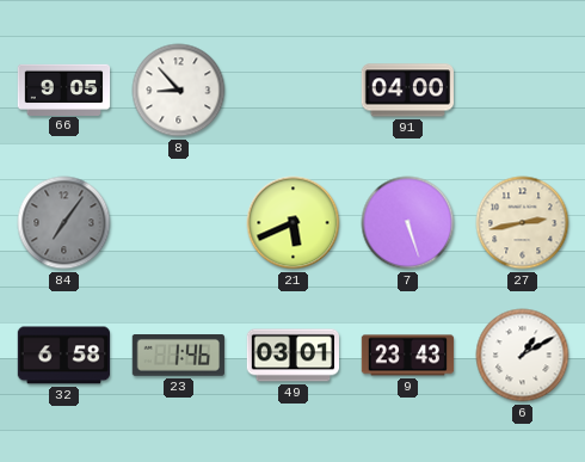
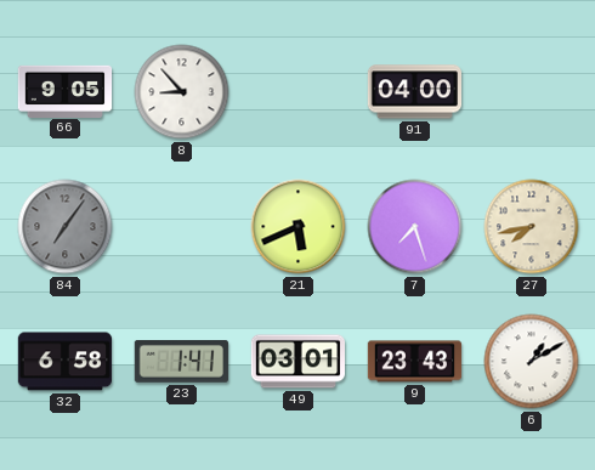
7: 5:27 -> 7:27 (415, 227)
27: 2:43 -> 7:43 (532, 227)
23: 1:46 -> 1:41 (181, 362)
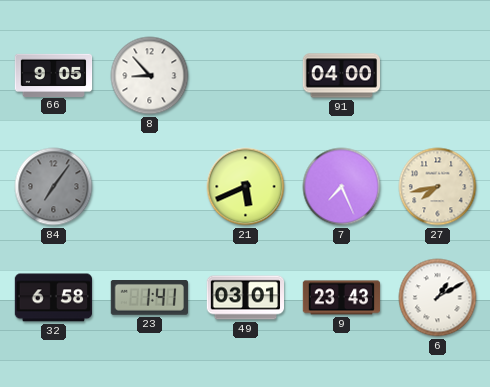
7: 7:27 -> 7:26 (342, 187)
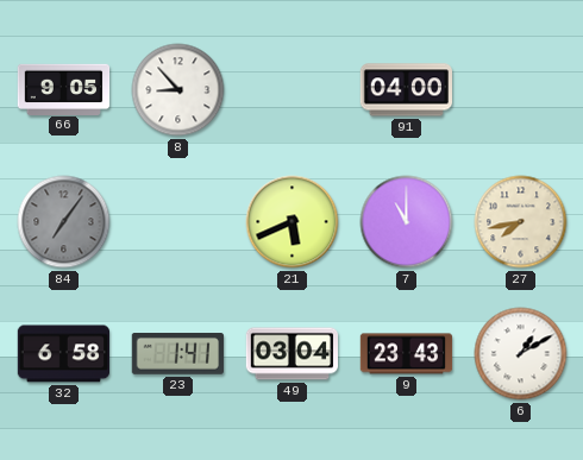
7: 7:26 -> 11:00 (407, 222)
49: 03:01 -> 03:04 (293, 354)
